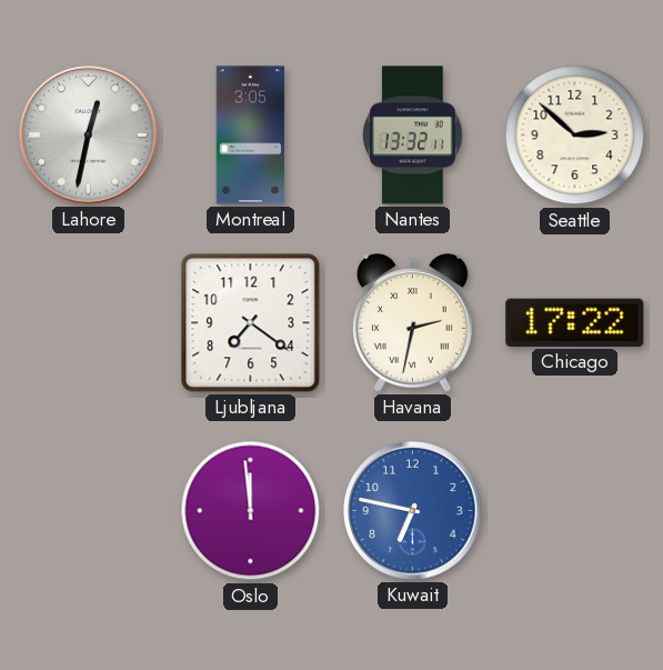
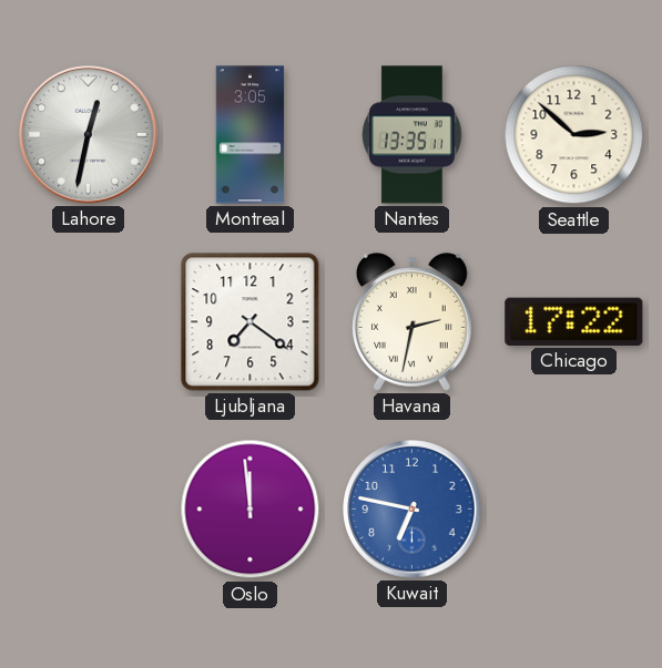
Nantes: 13:32 -> 13:35 (413, 135)
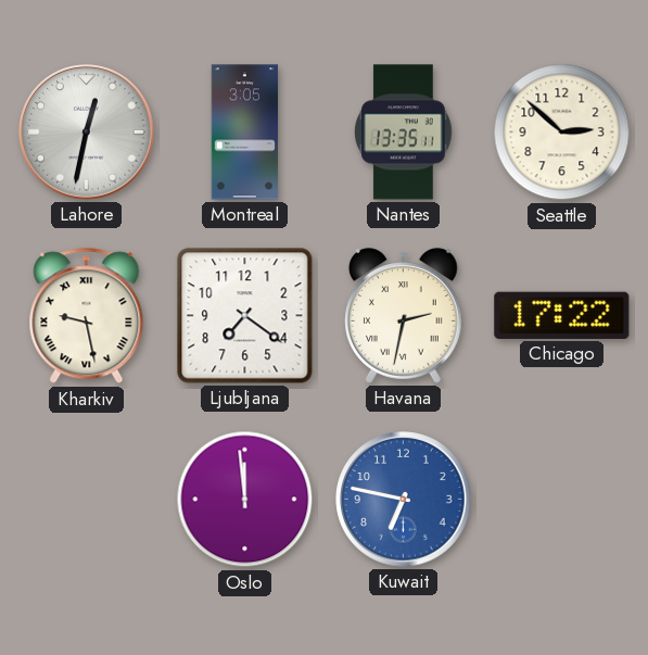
Kharkiv: none -> 9:28 (87, 316)
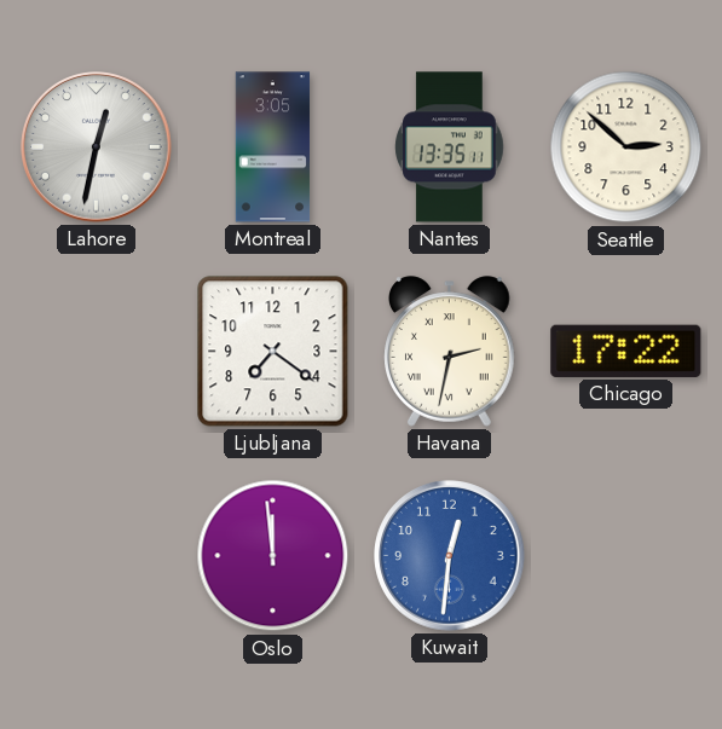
Kharkiv: 9:28 -> none (87, 316)
Kuwait: 6:47 -> 12:31 (450, 556)
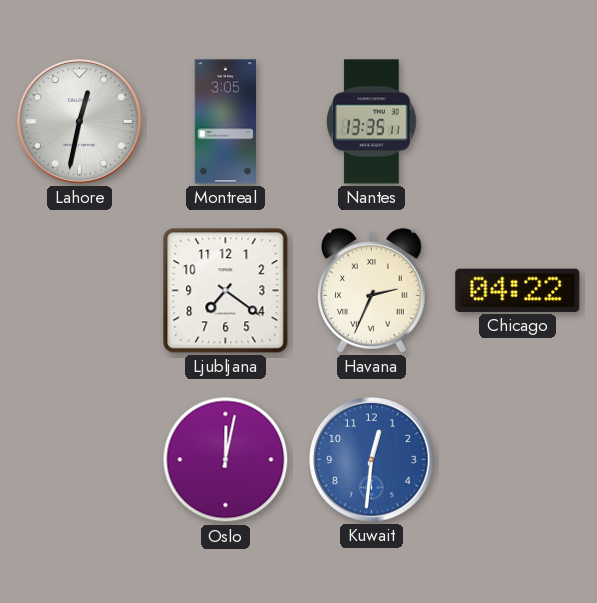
Seattle: 2:52 -> none (626, 147)
Havana: 2:32 -> 2:34 (372, 291)
Chicago: 17:22 -> 04:22 (518, 290)
Oslo: 11:59 -> 12:02 (226, 460)
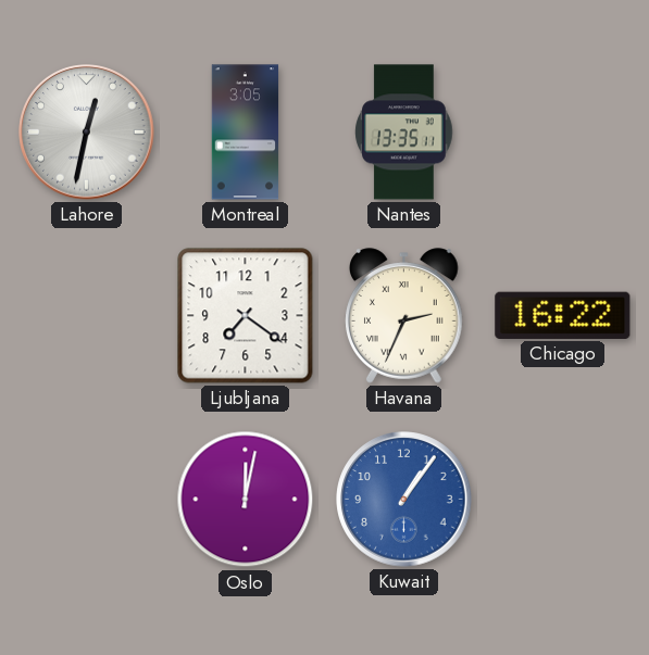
Chicago: 04:22 -> 16:22 (563, 315)
Kuwait: 12:31 -> 1:06 (404, 500)
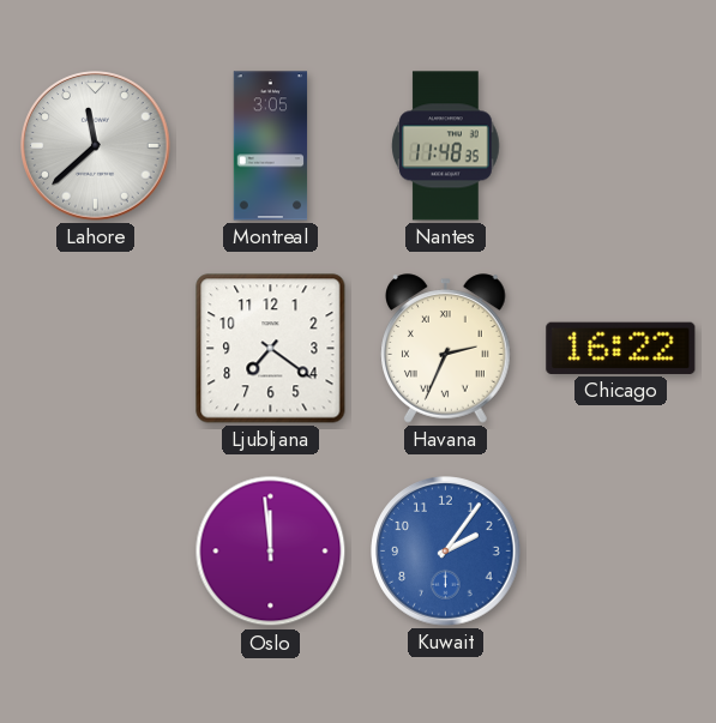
Lahore: 12:32 -> 11:38 (96, 146)
Nantes: 13:35 -> 11:48 (446, 146)
Oslo: 12:02 -> 11:59 (271, 552)
Kuwait: 1:06 -> 2:06 (446, 552)
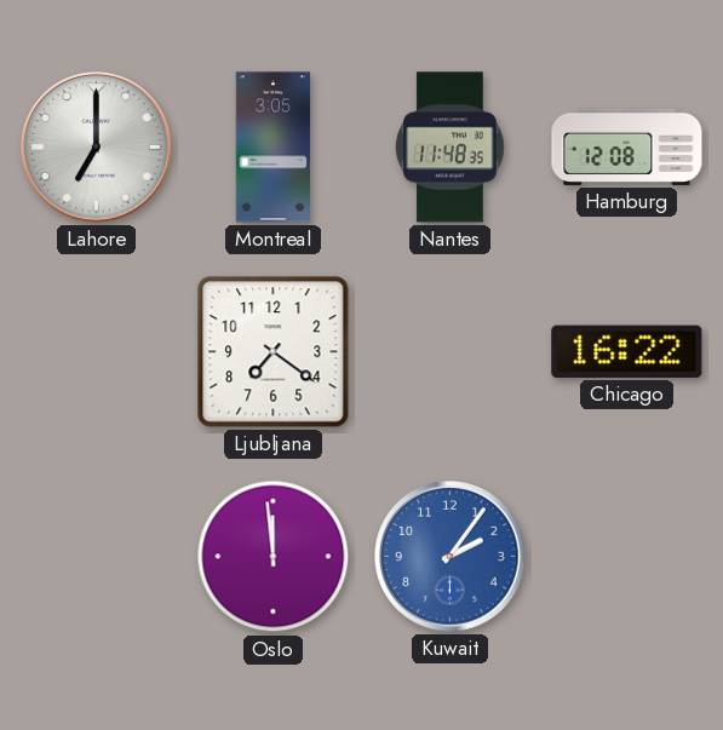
Lahore: 11:38 -> 7:00 (97, 148)
Hamburg: none -> 12:08 (627, 146)
Havana: 2:34 -> none (446, 349)
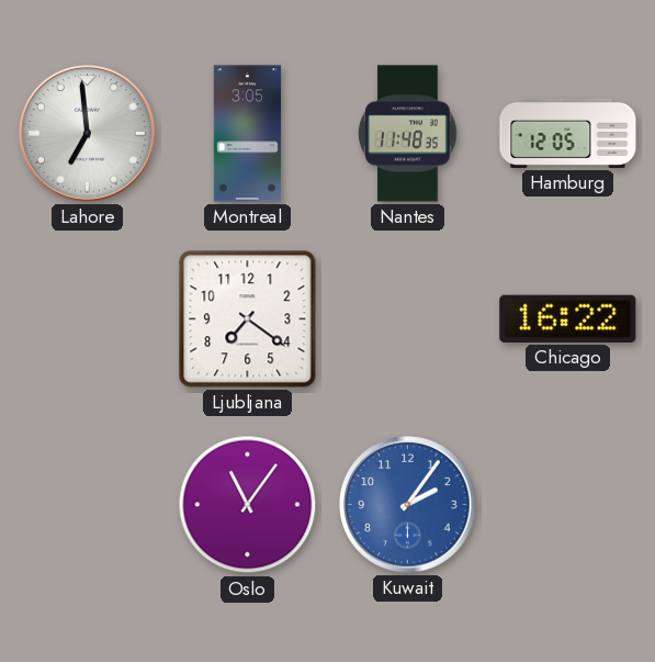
Lahore: 7:00 -> 6:59 (88, 134)
Hamburg: 12:08 -> 12:05 (568, 133)
Oslo: 11:59 -> 11:06 (248, 505)
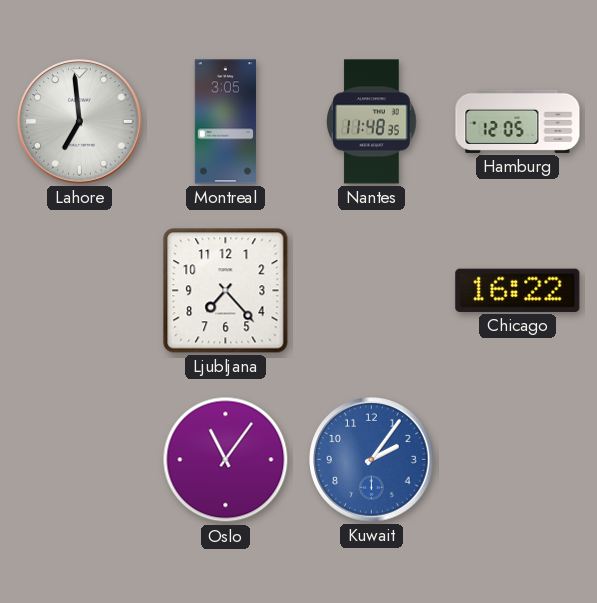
Ljubljana: 7:21 -> 7:23 (226, 291)
